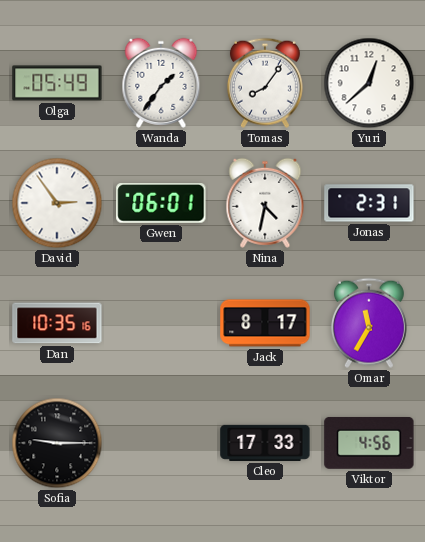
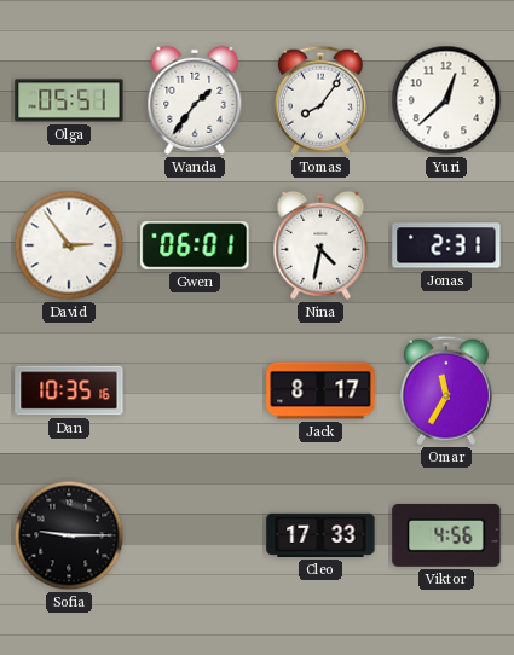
Olga: 05:49 -> 05:51 (69, 100)
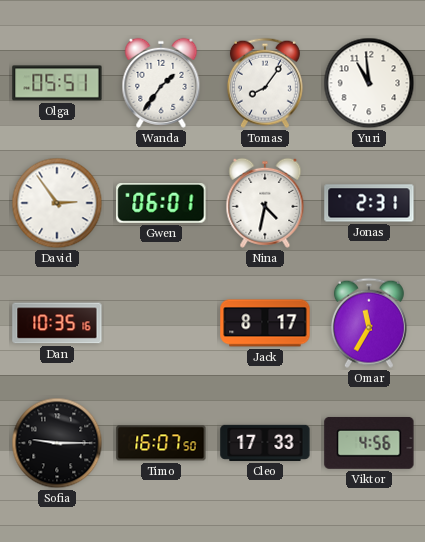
Yuri: 12:38 -> 10:59 (369, 83)
Timo: none -> 16:07 (161, 443)
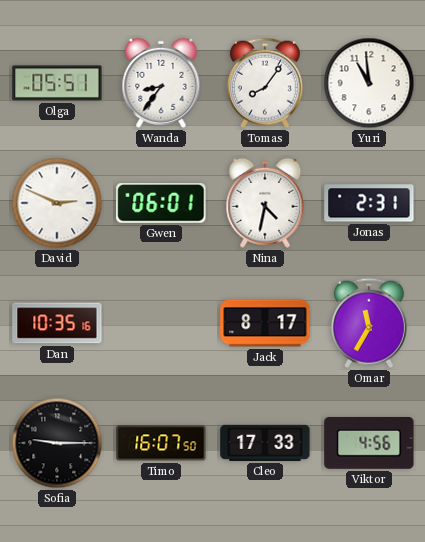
Wanda: 1:36 -> 8:36 (161, 83)
David: 2:54 -> 2:49 (57, 203)
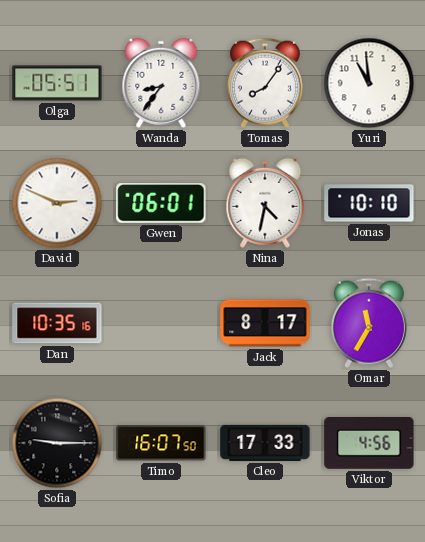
Jonas: 2:31 -> 10:10 (369, 203)
